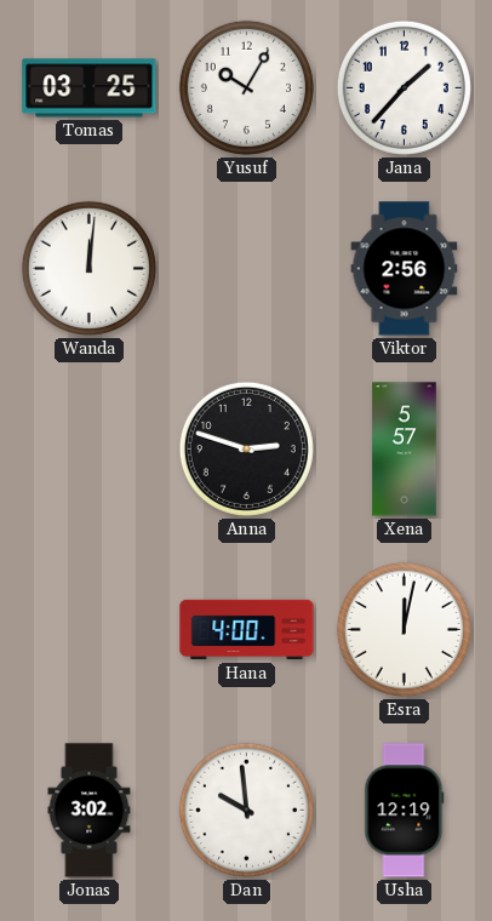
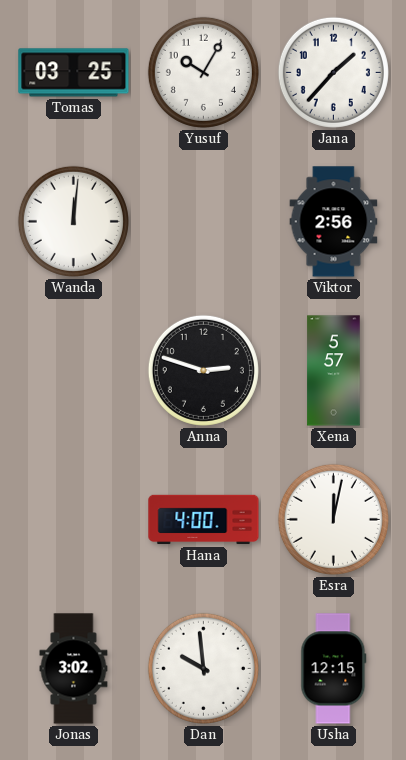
Usha: 12:19 -> 12:15 (334, 669)
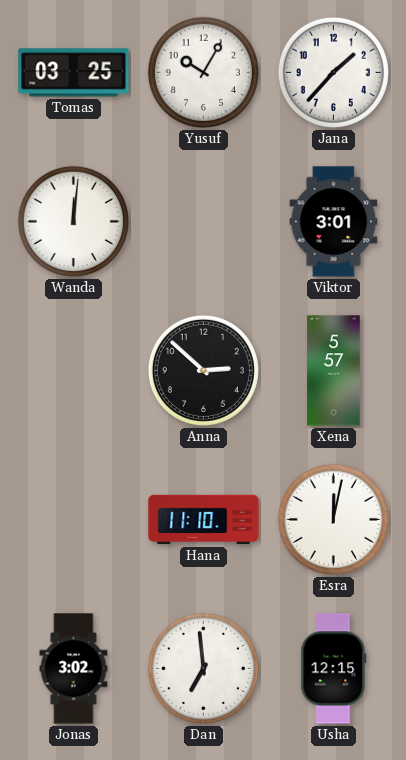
Viktor: 2:56 -> 3:01 (334, 222)
Anna: 2:48 -> 2:52 (203, 370)
Hana: 4:00 -> 11:10 (204, 520)
Dan: 9:59 -> 6:59 (203, 668)
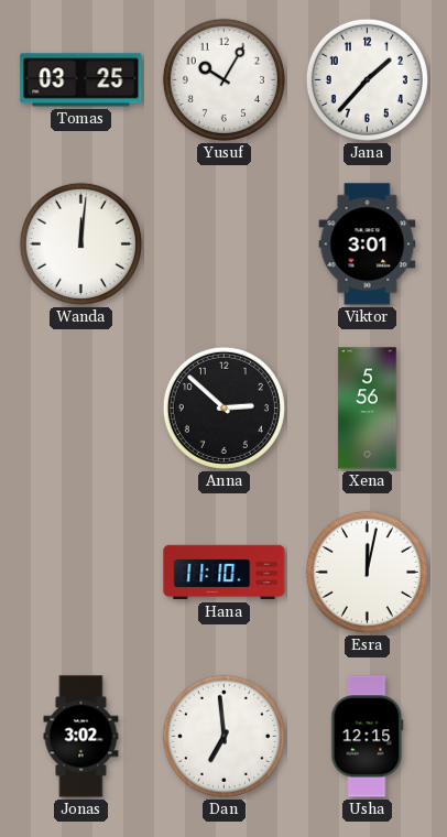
Xena: 5:57 -> 5:56 (368, 409)
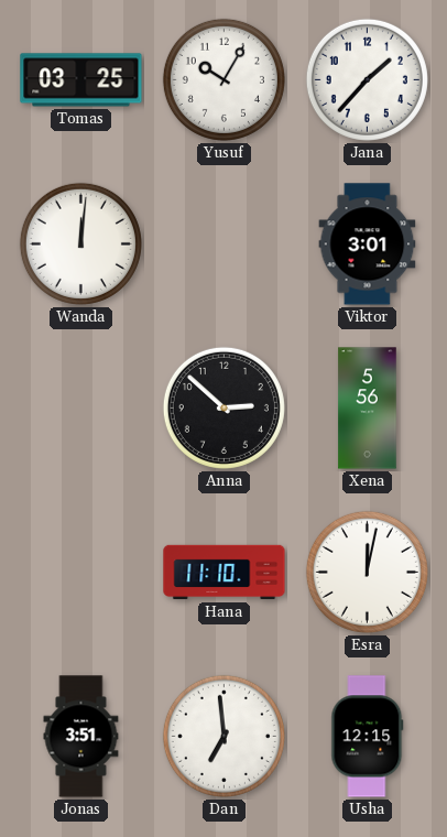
Jonas: 3:02 -> 3:51 (81, 737)
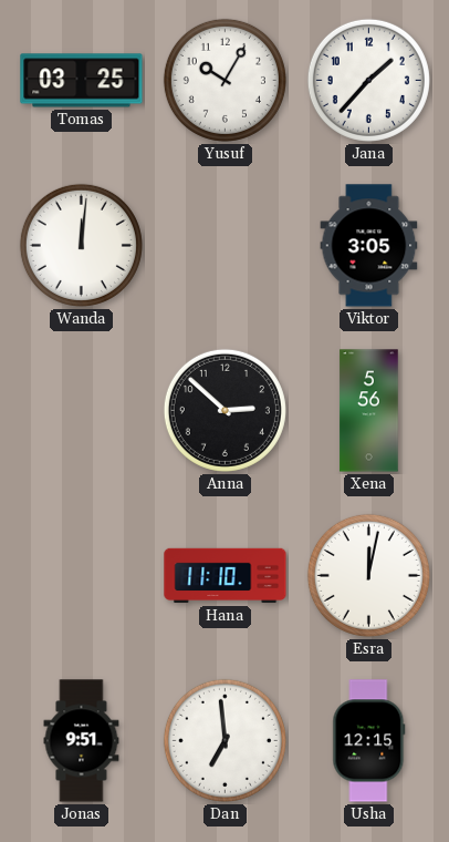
Viktor: 3:01 -> 3:05 (369, 246)
Jonas: 3:51 -> 9:51 (82, 741)
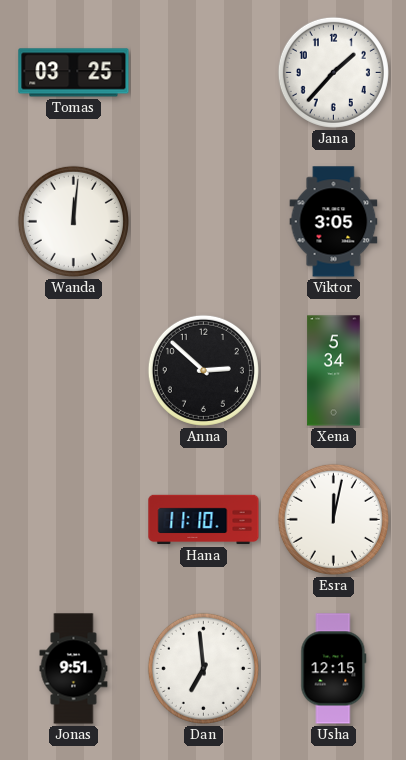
Yusuf: 10:05 -> none (224, 80)
Xena: 5:56 -> 5:34 (334, 371)
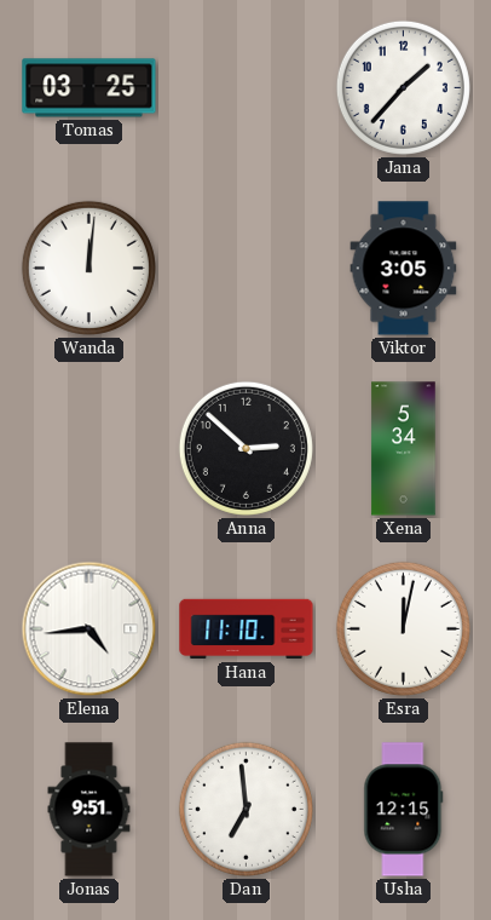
Elena: none -> 4:44 (89, 629)
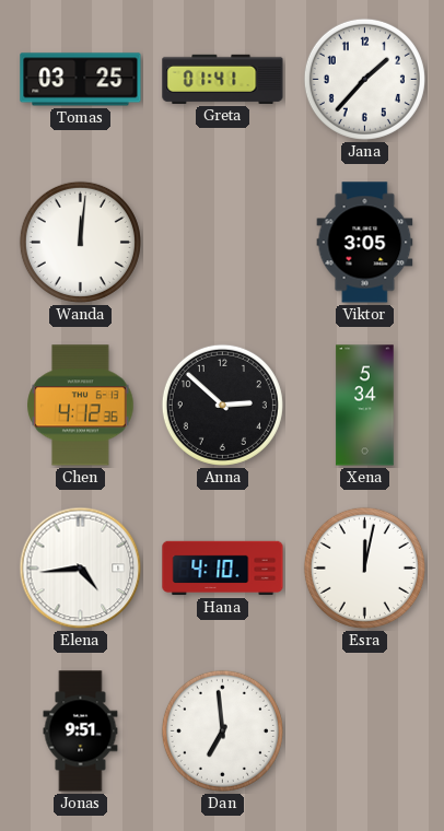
Greta: none -> 01:41 (223, 79)
Chen: none -> 4:12 (81, 406)
Hana: 11:10 -> 4:10 (223, 569)
Usha: 12:15 -> none (404, 810)
